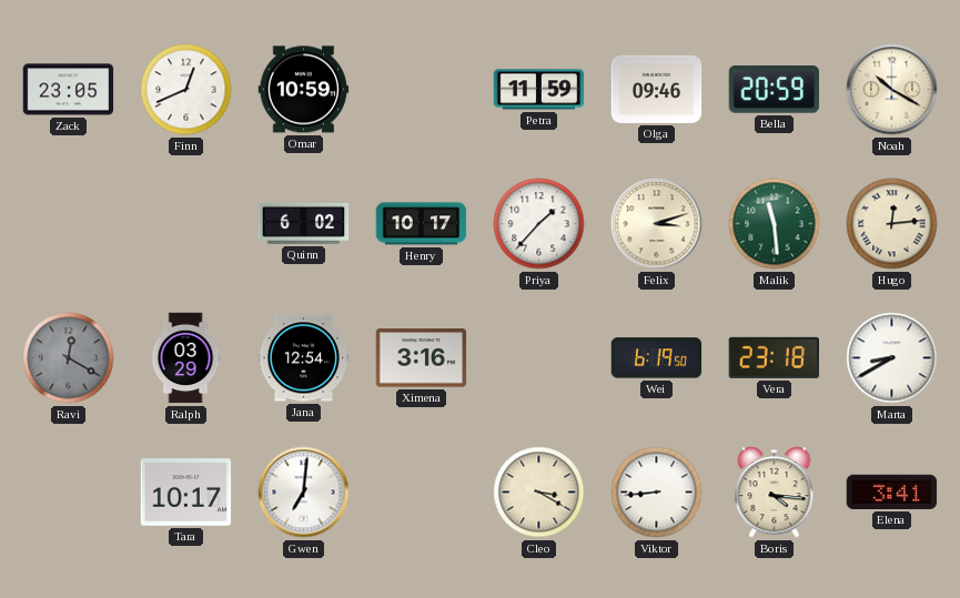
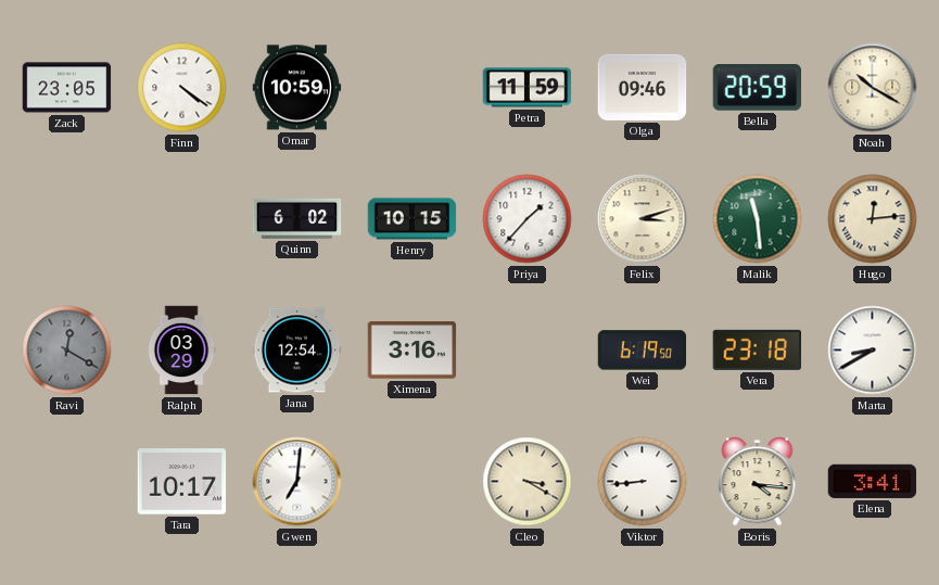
Finn: 12:41 -> 4:21 (182, 88)
Henry: 10:17 -> 10:15 (413, 219)
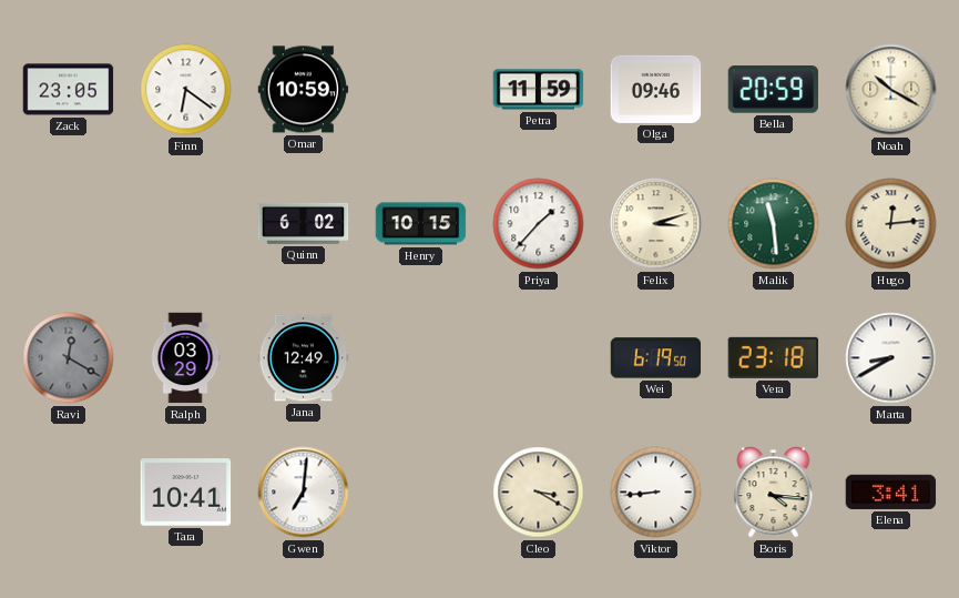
Finn: 4:21 -> 6:21 (186, 90)
Jana: 12:54 -> 12:49 (304, 358)
Ximena: 3:16 -> none (413, 351)
Tara: 10:17 -> 10:41 (186, 493)
